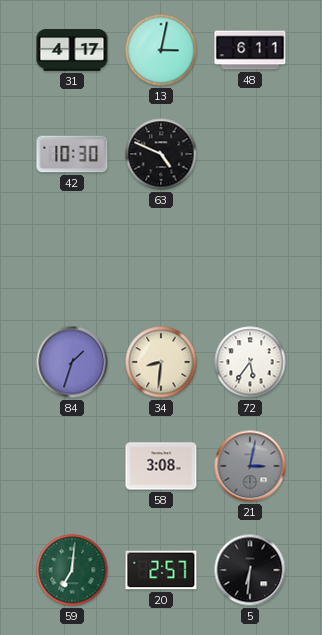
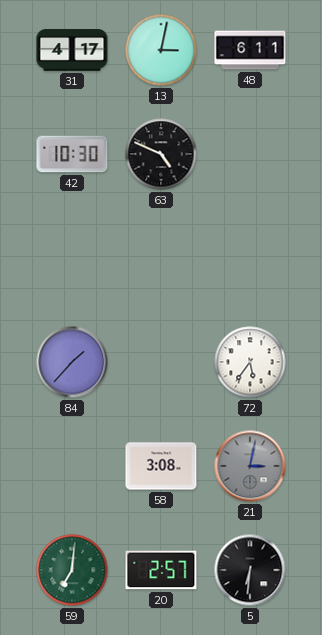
84: 1:33 -> 1:37 (72, 362)
34: 8:31 -> none (161, 362)
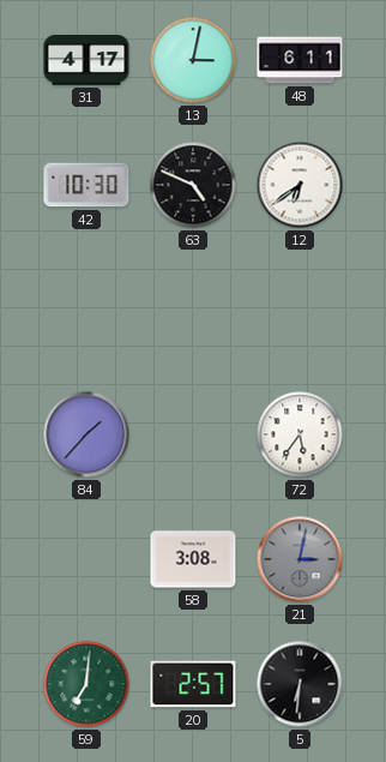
12: none -> 6:39 (300, 185)
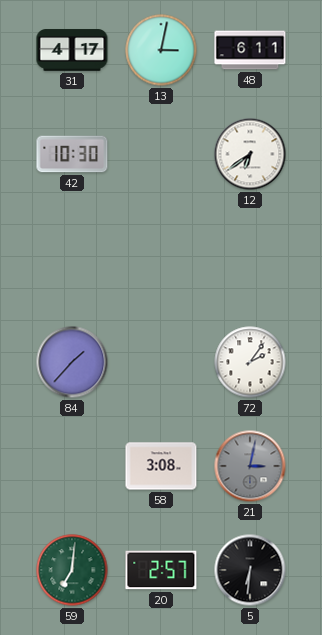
63: 4:49 -> none (193, 185)
72: 5:36 -> 2:06 (250, 362)
